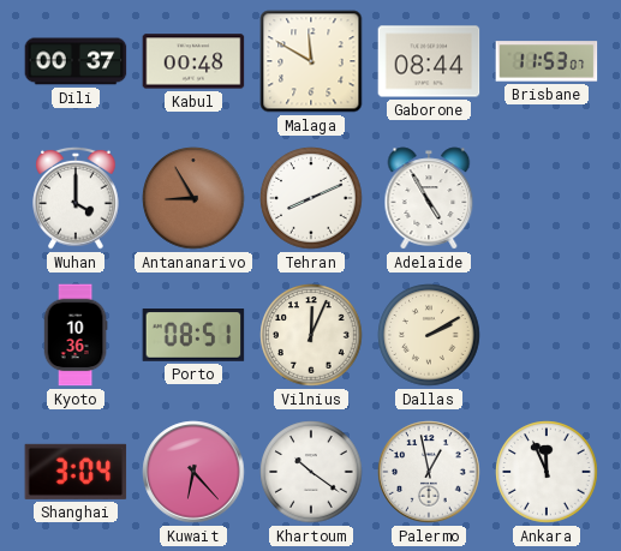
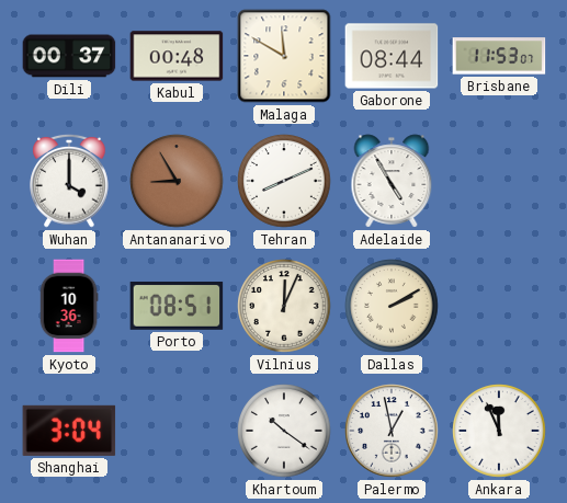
Kuwait: 6:23 -> none (193, 472)
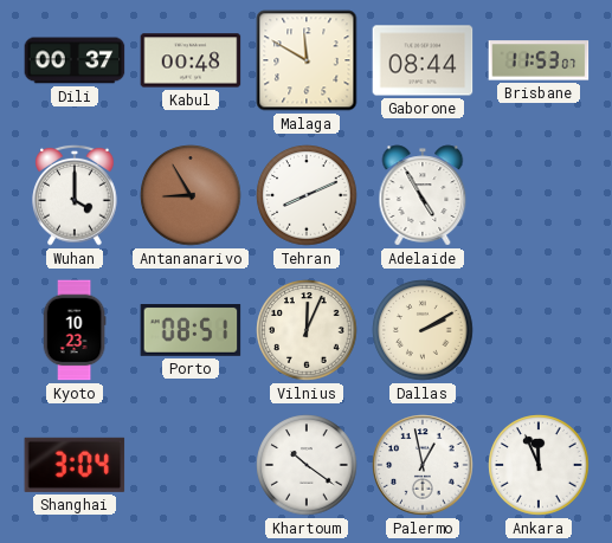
Kyoto: 10:36 -> 10:23 (75, 330)
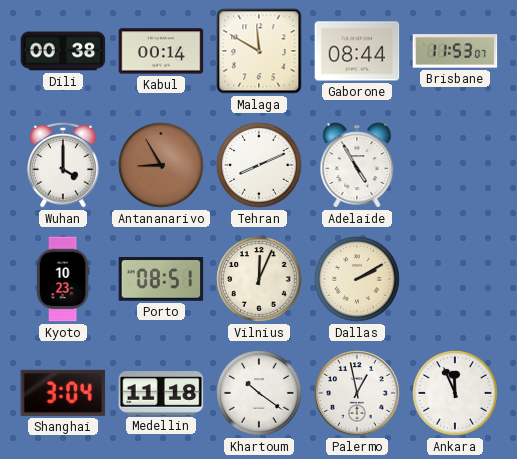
Dili: 00:37 -> 00:38 (63, 51)
Kabul: 00:48 -> 00:14 (161, 51)
Medellin: none -> 11:18 (161, 394)
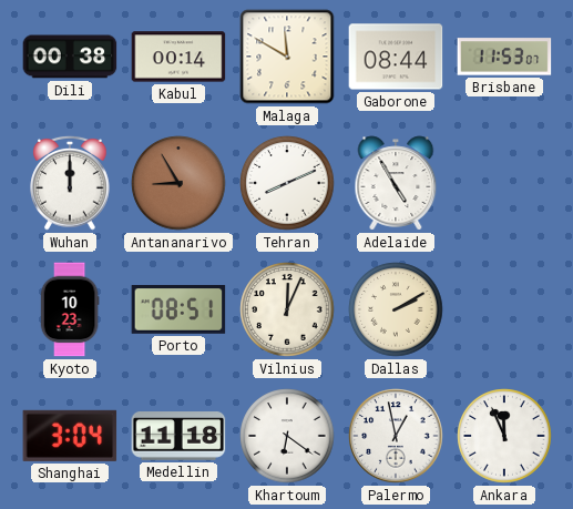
Wuhan: 4:00 -> 12:00 (70, 183)
Khartoum: 10:21 -> 6:21 (287, 436)
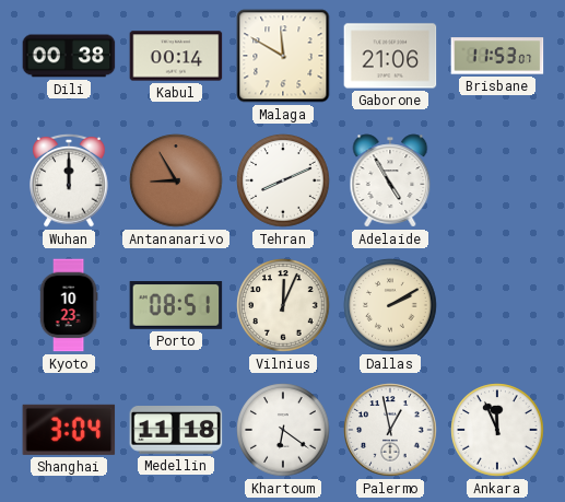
Gaborone: 08:44 -> 21:06 (390, 56)
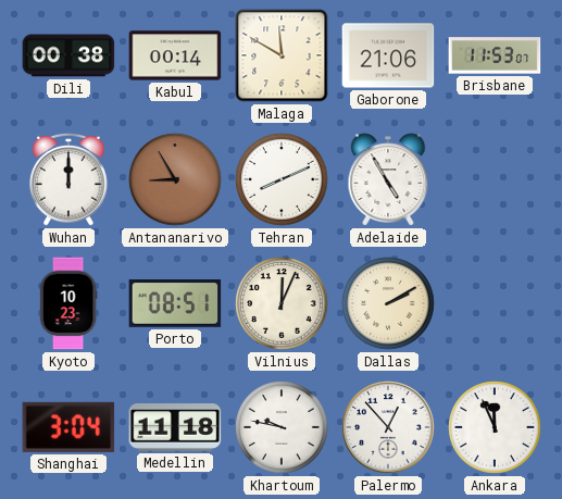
Khartoum: 6:21 -> 9:47 (282, 427)
Palermo: 12:58 -> 12:53 (388, 427)
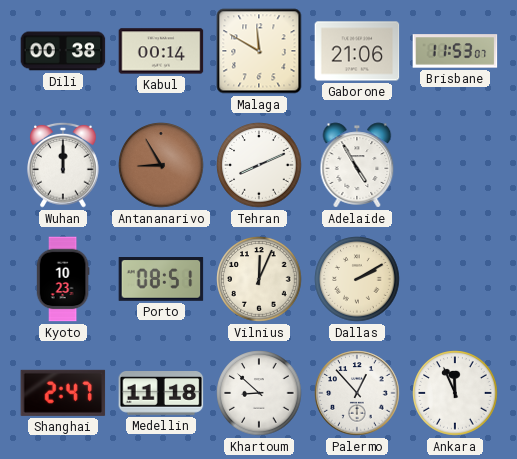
Shanghai: 3:04 -> 2:47 (63, 393)
Khartoum: 9:47 -> 8:52 (259, 393)
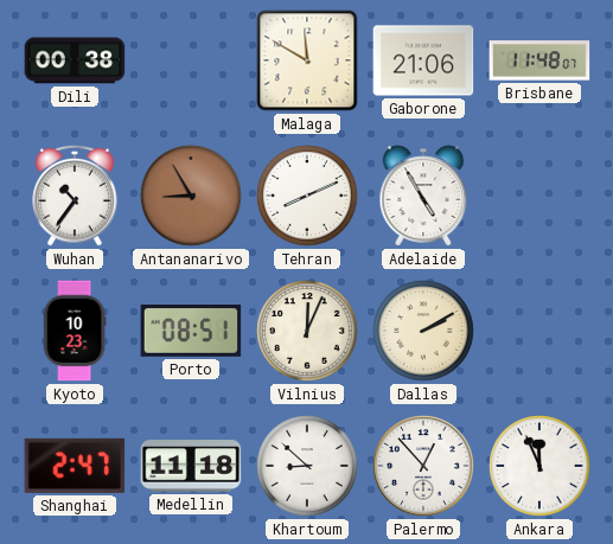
Kabul: 00:14 -> none (161, 51)
Brisbane: 11:53 -> 11:48 (539, 60)
Wuhan: 12:00 -> 10:36 (75, 196)
